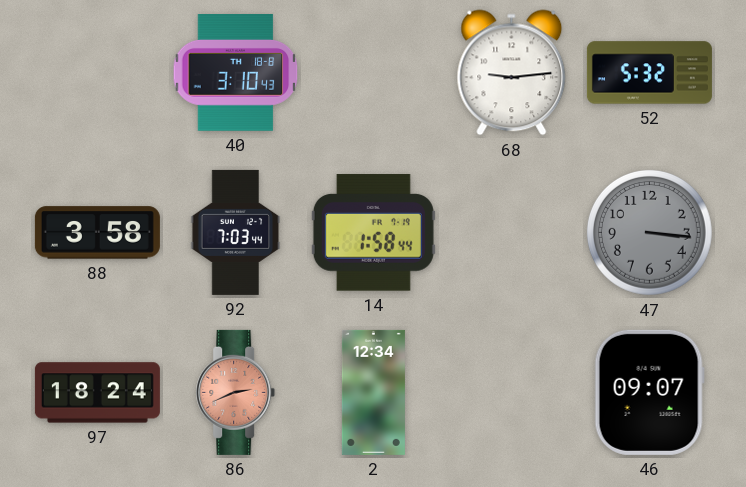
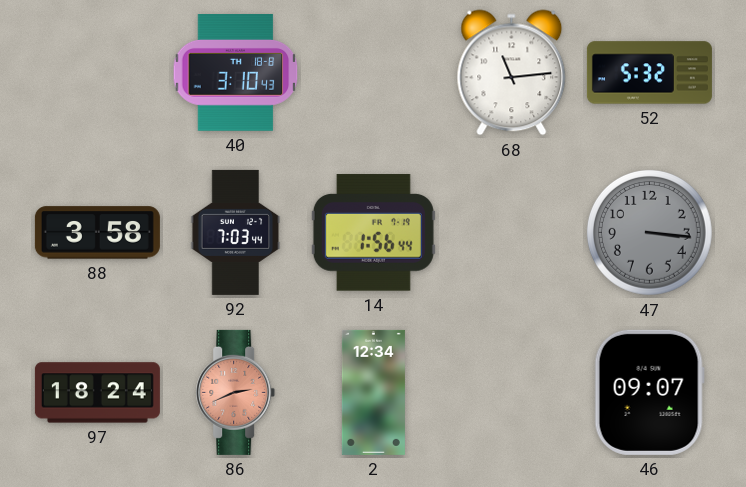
68: 9:14 -> 11:14 (512, 73)
14: 1:58 -> 1:56 (373, 233)
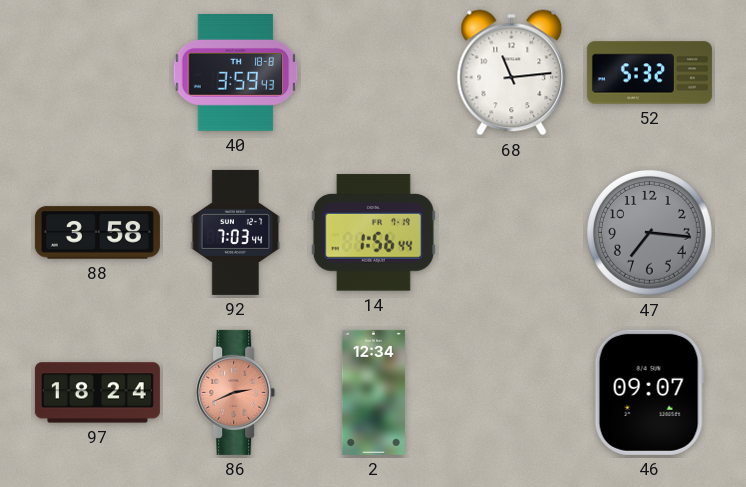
40: 3:10 -> 3:59 (236, 73)
47: 3:16 -> 7:16 (650, 233)
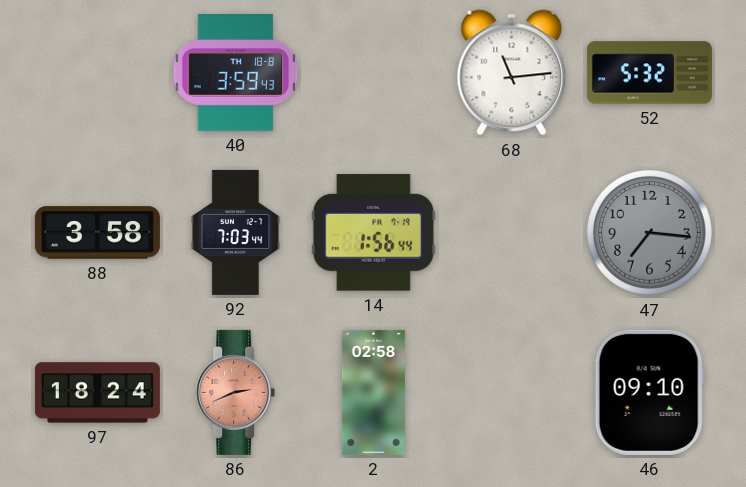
2: 12:34 -> 02:58 (373, 392)
46: 09:07 -> 09:10 (649, 392)
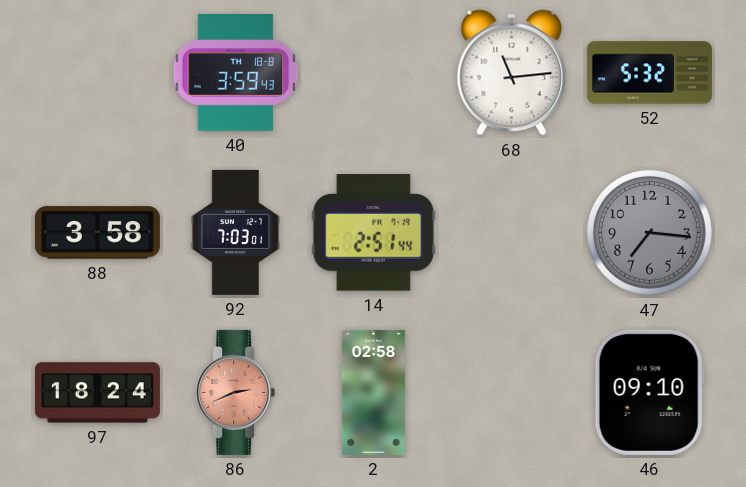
92: 7:03:44 -> 7:03:01 (236, 232)
14: 1:56 -> 2:51 (373, 233)
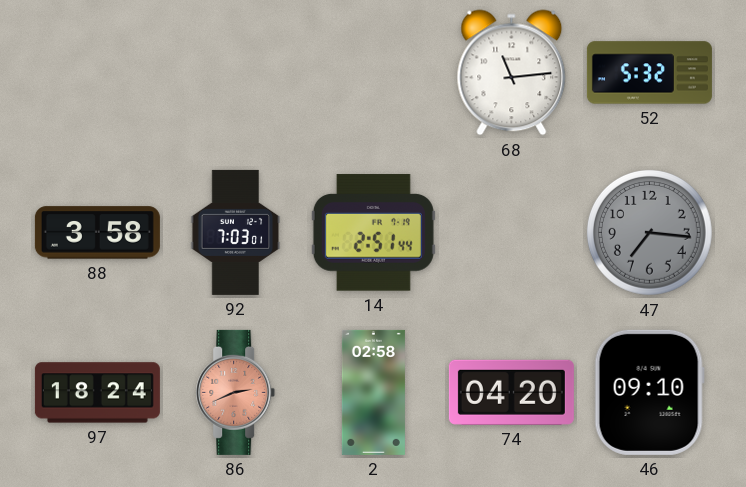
40: 3:59 -> none (236, 73)
74: none -> 04:20 (511, 392)
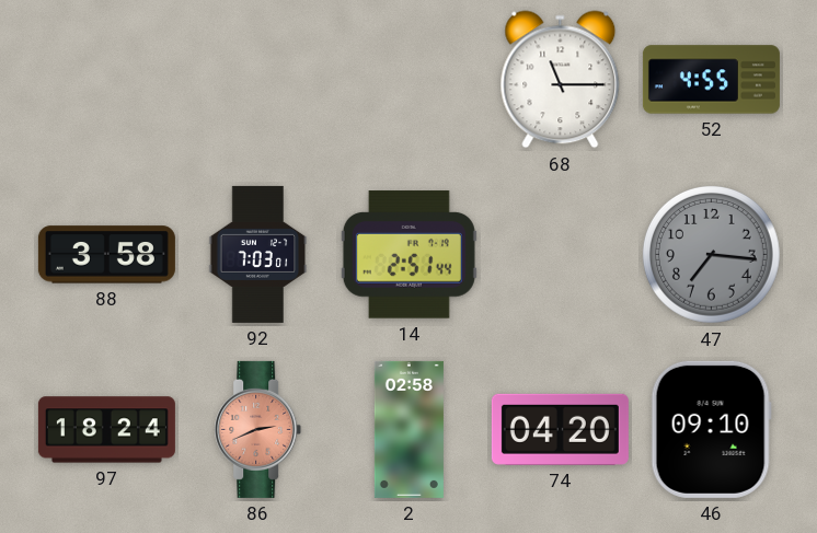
68: 11:14 -> 11:15 (561, 80)
52: 5:32 -> 4:55 (711, 80)
